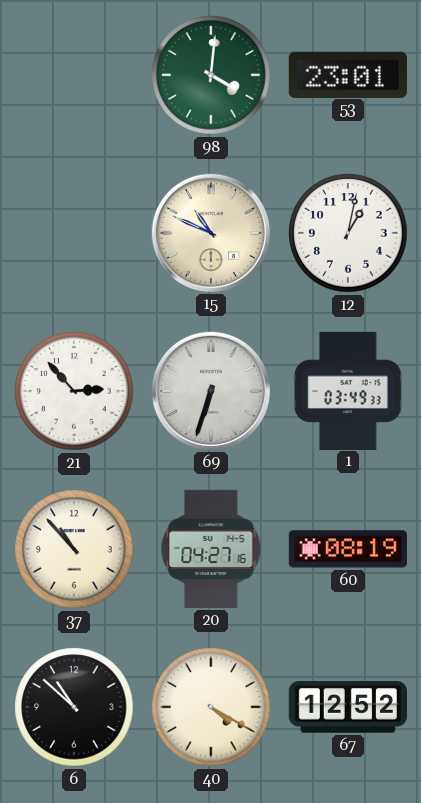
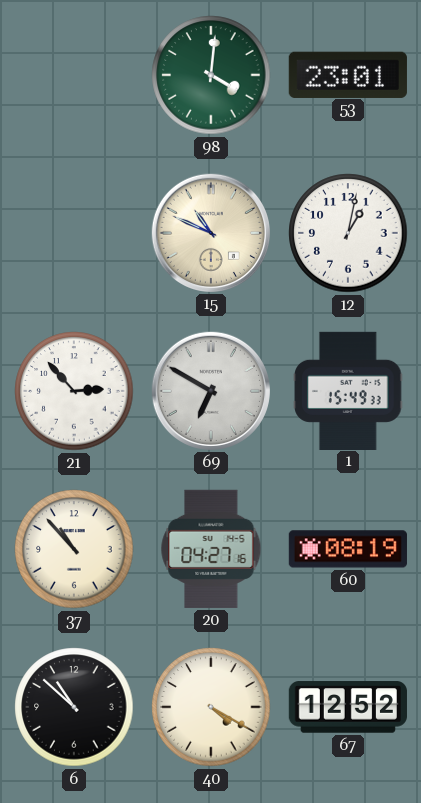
69: 6:33 -> 6:50 (211, 391)
1: 03:49 -> 15:49 (348, 390)
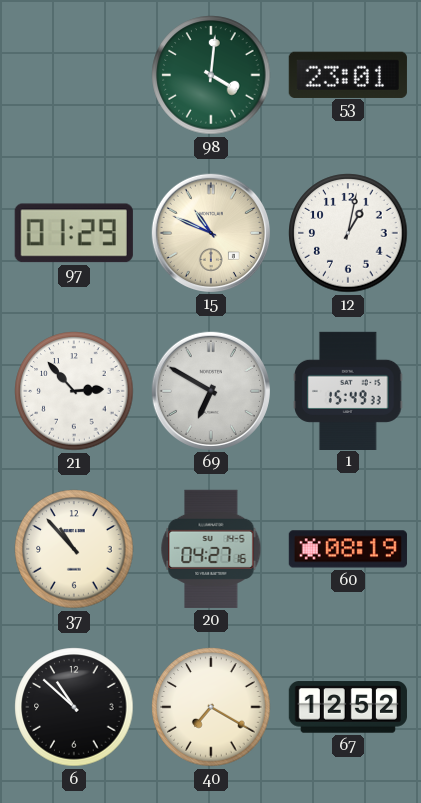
97: none -> 01:29 (74, 233)
40: 4:20 -> 7:20 (211, 707)
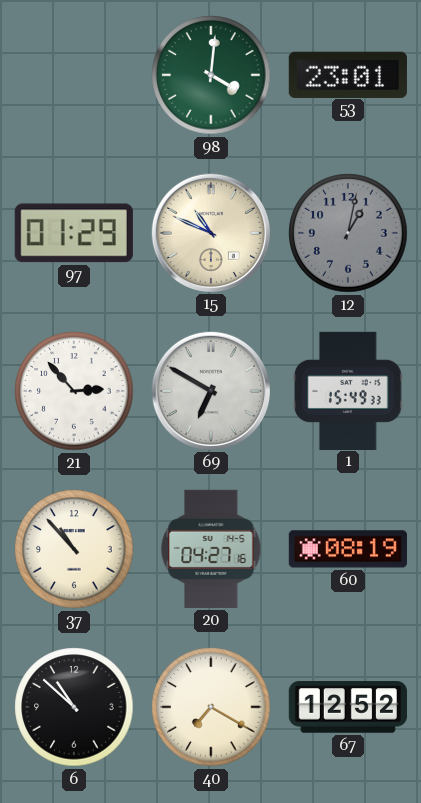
12 dial: white -> grey (348, 233)
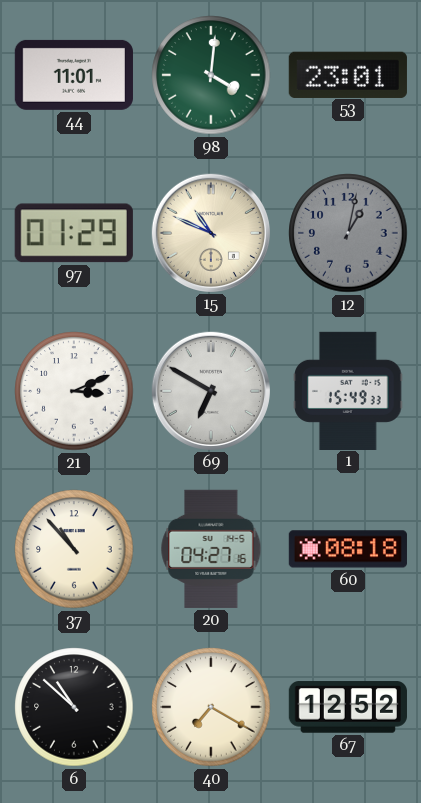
44: none -> 11:01 (74, 75)
21: 2:53 -> 3:11 (74, 391)
60: 08:19 -> 08:18 (348, 549)
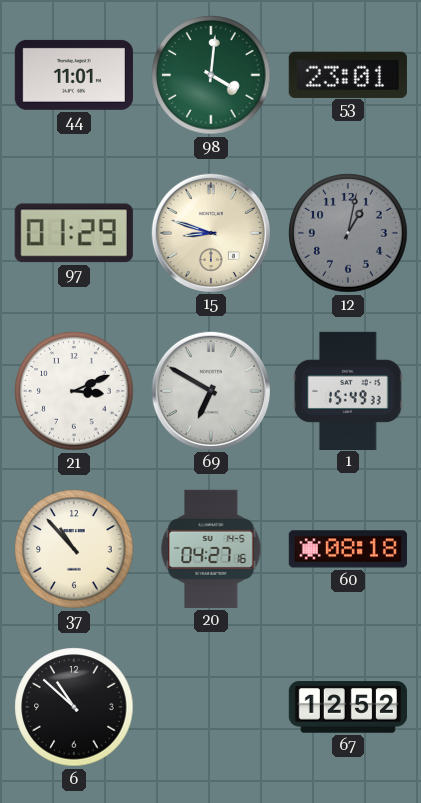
15: 10:49 -> 8:48 (211, 233)
40: 7:20 -> none (211, 707)
